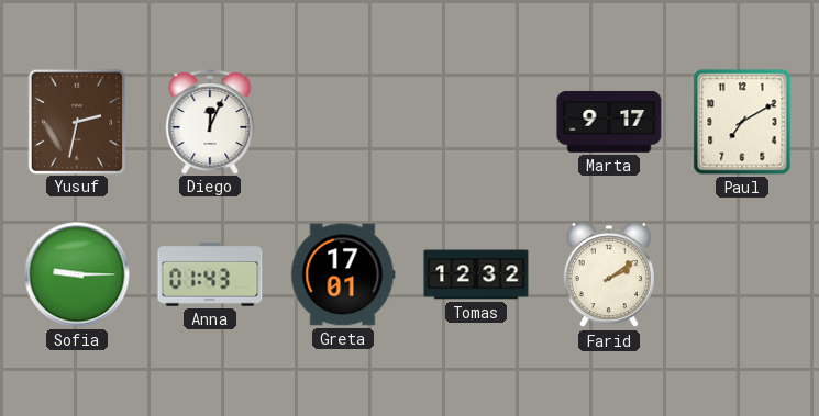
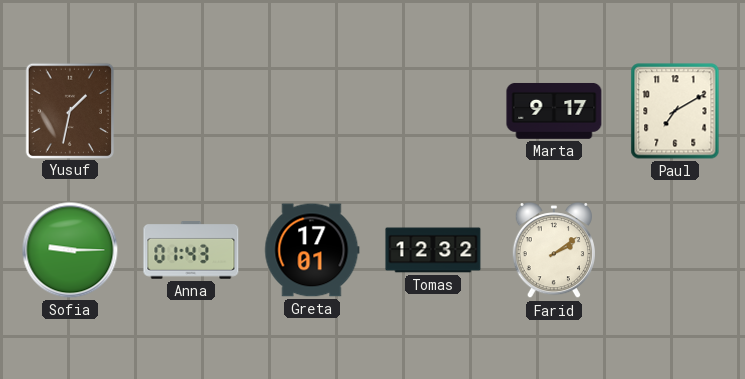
Yusuf: 2:32 -> 1:32 (69, 110)
Diego: 12:04 -> none (210, 122)
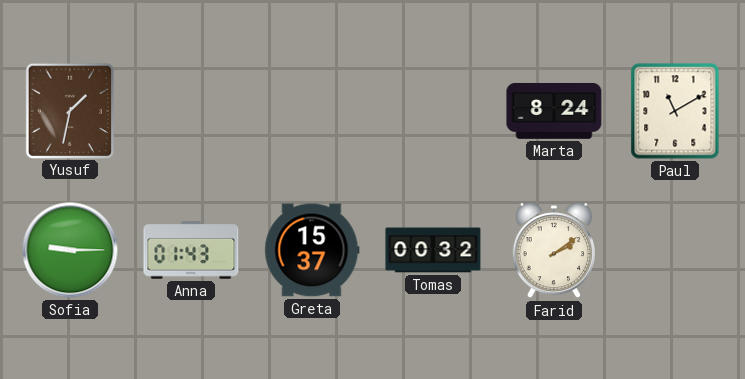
Marta: 9:17 -> 8:24 (554, 111)
Paul: 7:10 -> 11:10 (675, 111)
Greta: 17:01 -> 15:37 (312, 250)
Tomas: 12:32 -> 00:32 (433, 250)
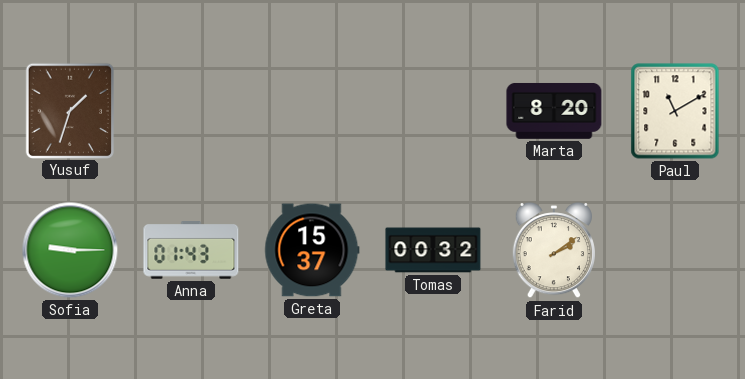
Yusuf: 1:32 -> 1:33 (69, 110)
Marta: 8:24 -> 8:20 (554, 111)
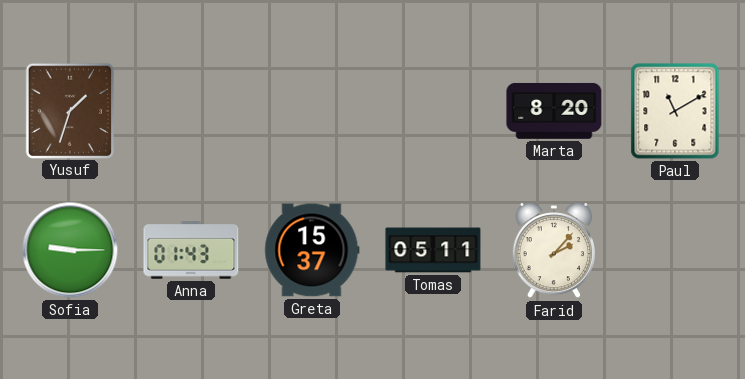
Tomas: 00:32 -> 05:11 (433, 250)
Farid: 2:09 -> 2:07 (553, 251)
